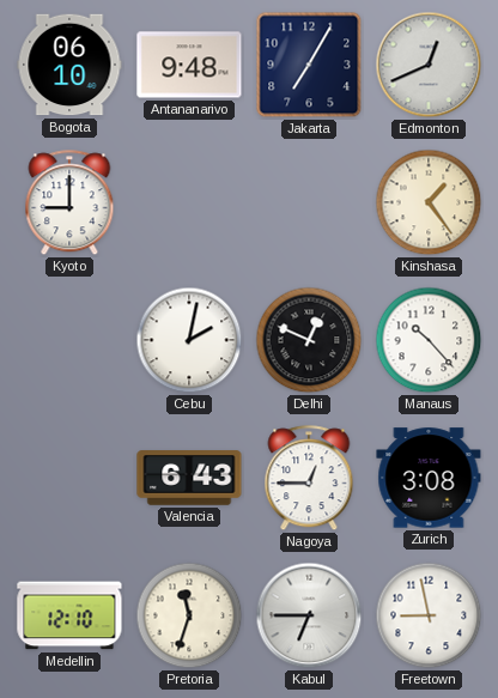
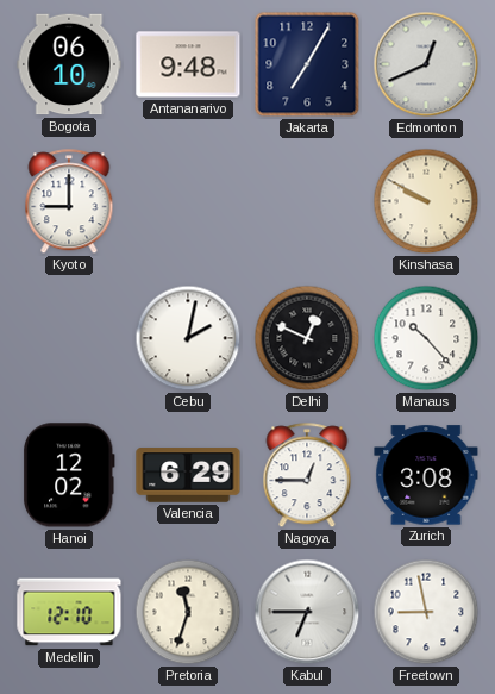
Kinshasa: 1:24 -> 9:50 (426, 201)
Hanoi: none -> 12:02 (69, 475)
Valencia: 6:43 -> 6:29 (188, 475)
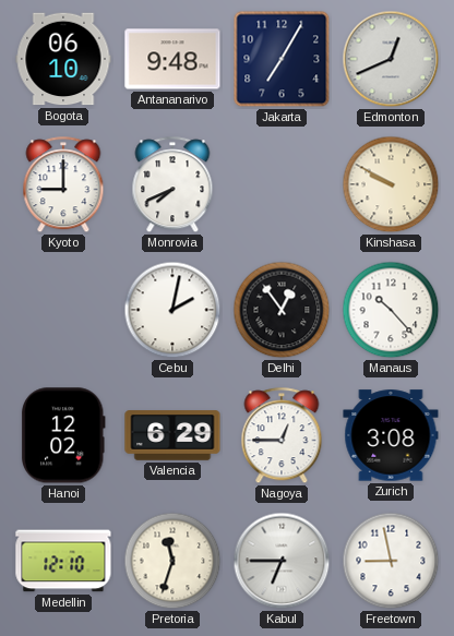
Monrovia: none -> 7:41 (172, 185)
Delhi: 12:49 -> 12:54 (282, 310)
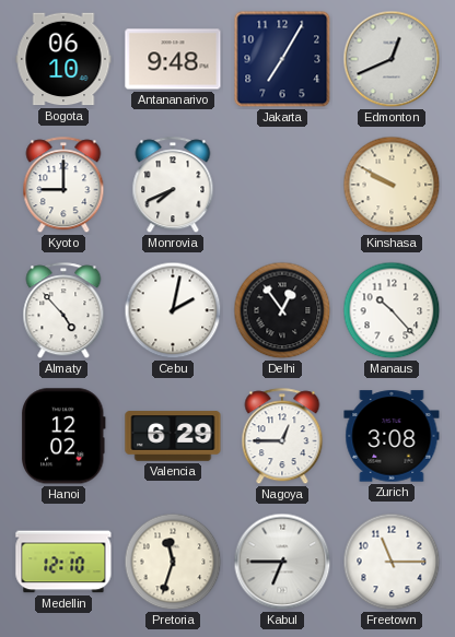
Almaty: none -> 4:53 (63, 311)
Freetown: 8:58 -> 11:15 (392, 562)
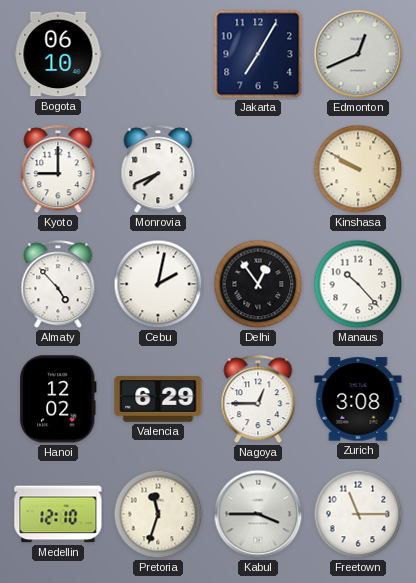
Antananarivo: 9:48 -> none (173, 59)
Kabul: 6:45 -> 3:45 (258, 514)
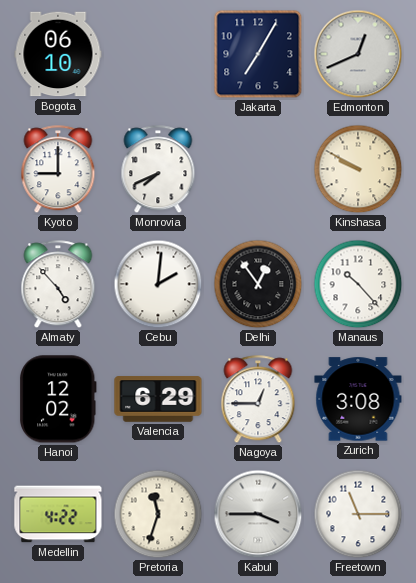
Cebu: 2:02 -> 2:01 (158, 284)
Medellin: 12:10 -> 4:22 (58, 514)
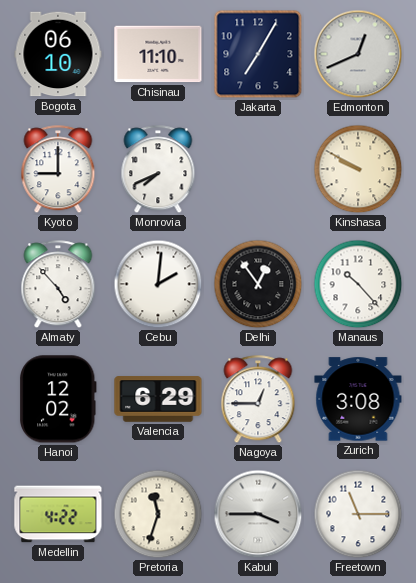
Chisinau: none -> 11:10 (158, 54)
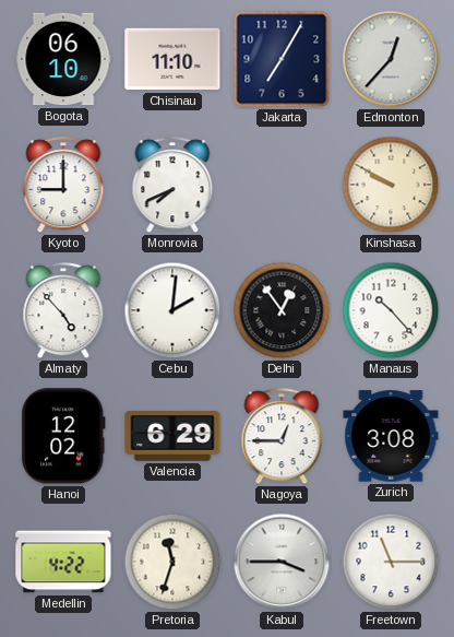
Edmonton: 12:41 -> 12:37 (391, 59)
